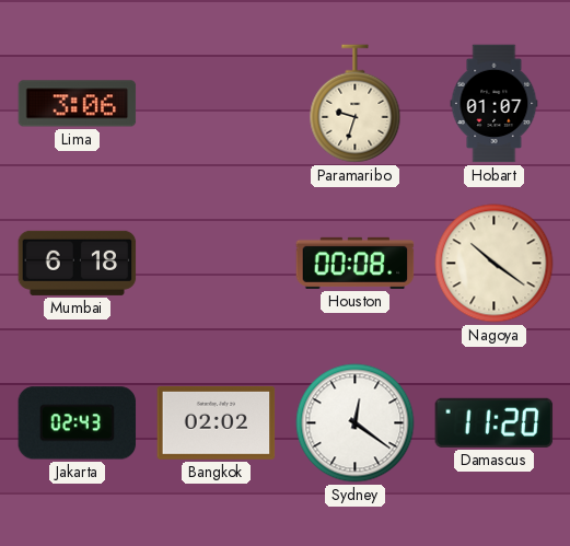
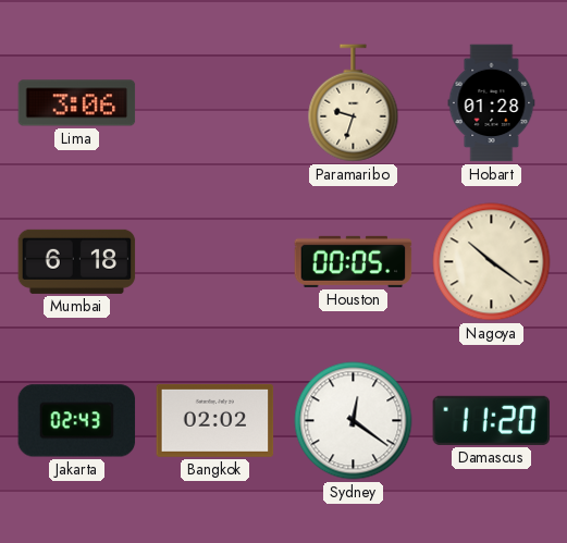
Hobart: 01:07 -> 01:28 (492, 103)
Houston: 00:08 -> 00:05 (354, 261)
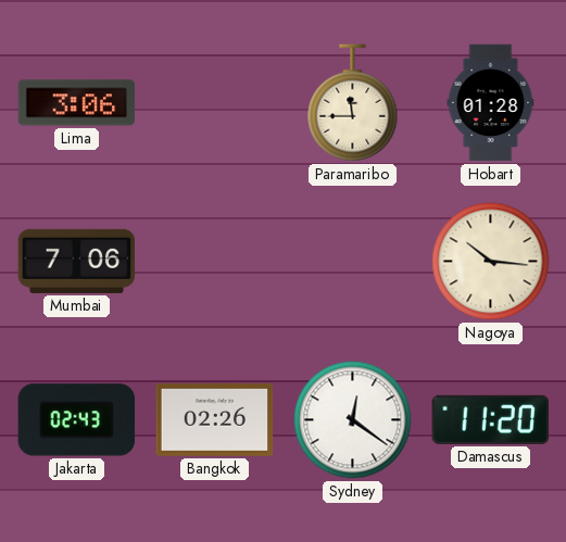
Paramaribo: 9:33 -> 11:45 (353, 103)
Mumbai: 6:18 -> 7:06 (77, 261)
Houston: 00:05 -> none (354, 261)
Nagoya: 10:21 -> 10:16 (491, 262)
Bangkok: 02:02 -> 02:26 (215, 419)
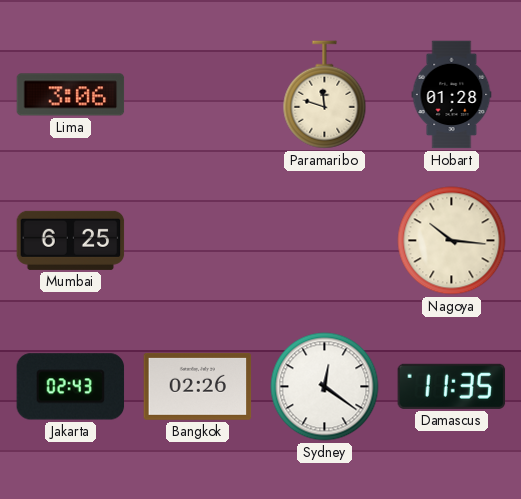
Paramaribo: 11:45 -> 11:48 (325, 95)
Mumbai: 7:06 -> 6:25 (71, 240)
Damascus: 11:20 -> 11:35 (452, 386)
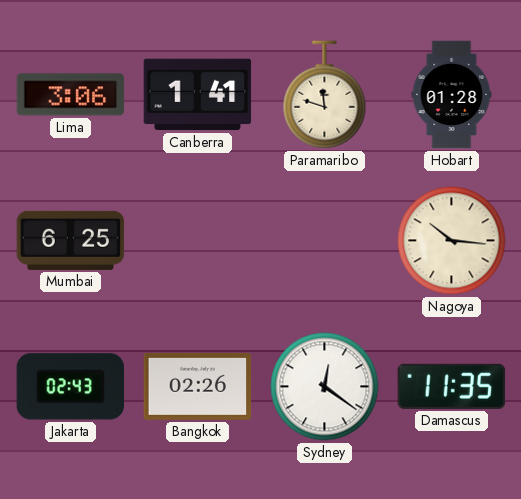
Canberra: none -> 1:41 (198, 95)
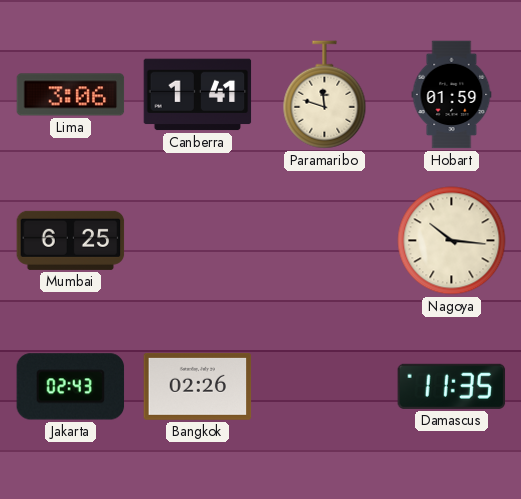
Hobart: 01:28 -> 01:59 (452, 95)
Sydney: 12:21 -> none (325, 387)
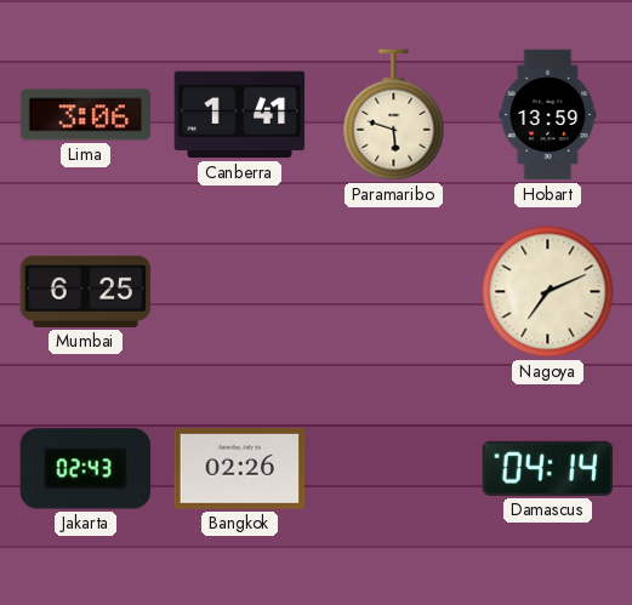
Paramaribo: 11:48 -> 5:48 (394, 115)
Hobart: 01:59 -> 13:59 (548, 115)
Nagoya: 10:16 -> 7:11 (548, 292)
Damascus: 11:35 -> 04:14 (548, 468)
